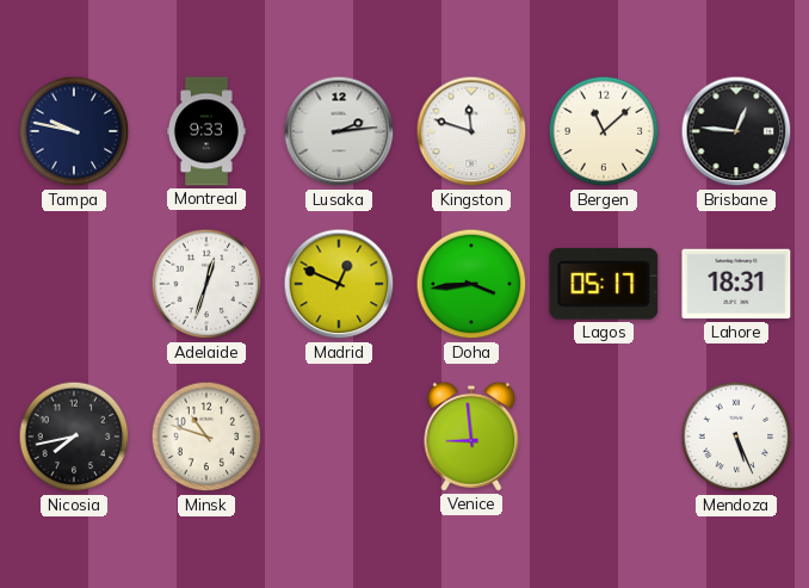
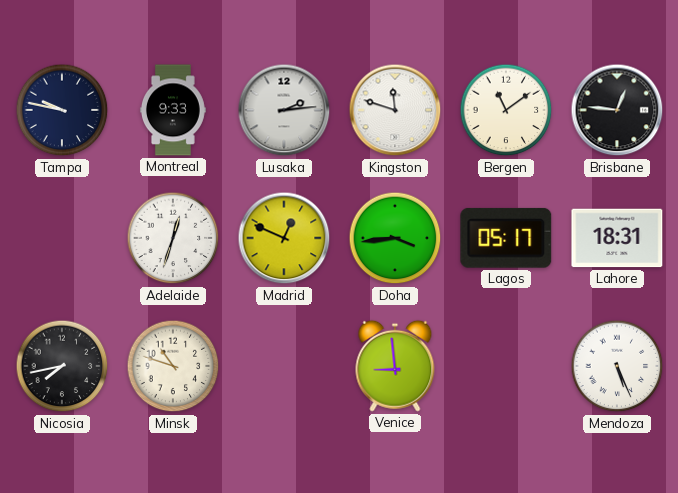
Bergen: 11:08 -> 11:09 (506, 110)
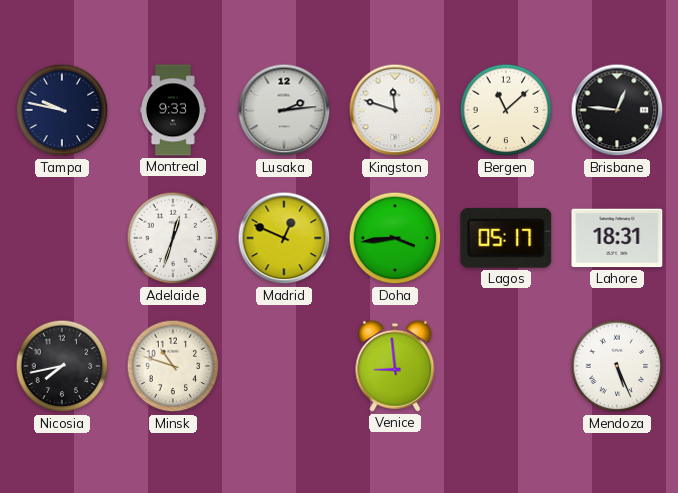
Bergen: 11:09 -> 11:08 (506, 110)
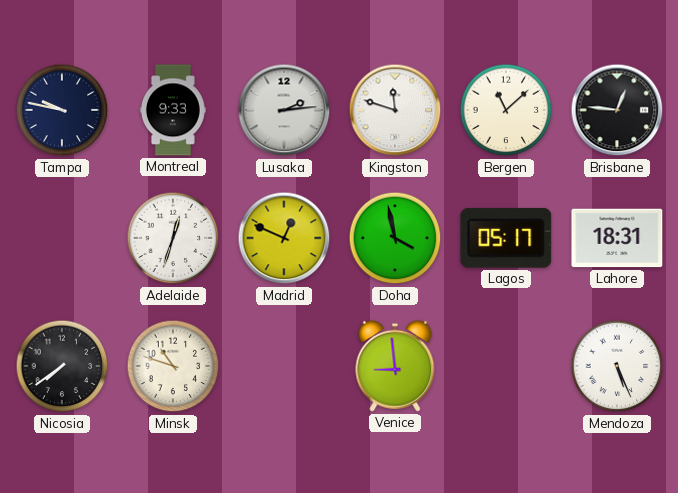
Doha: 3:44 -> 3:58 (395, 238)
Nicosia: 7:43 -> 7:39 (62, 366)
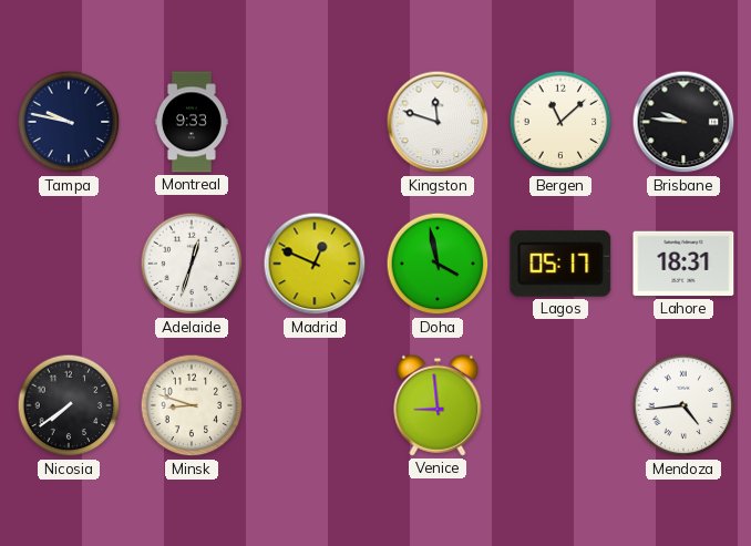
Lusaka: 2:14 -> none (284, 110)
Brisbane: 12:46 -> 9:46 (683, 122)
Minsk: 10:48 -> 8:48 (192, 405)
Mendoza: 5:26 -> 4:44 (683, 405)
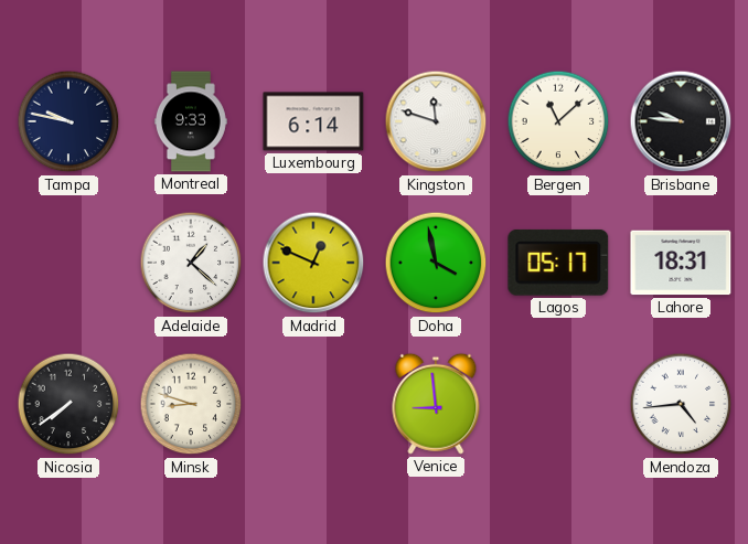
Luxembourg: none -> 6:14 (313, 121)
Adelaide: 12:33 -> 1:22 (191, 263)
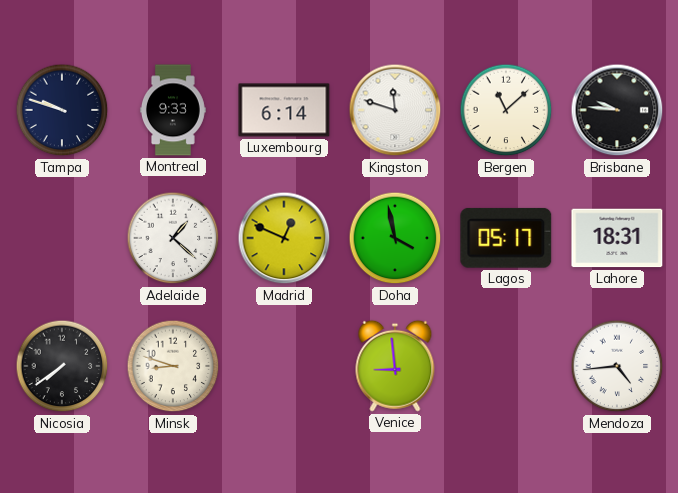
Tampa: 9:47 -> 9:48 (62, 110)
